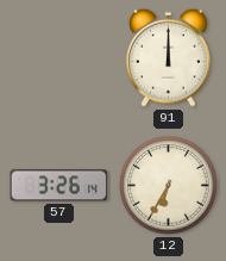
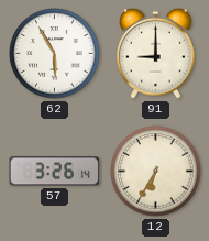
62: none -> 5:55 (55, 54)
91: 12:00 -> 9:00 (156, 53)
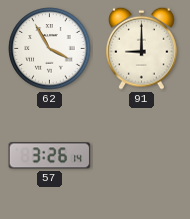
62: 5:55 -> 3:55 (50, 49)
12: 6:35 -> none (156, 172)
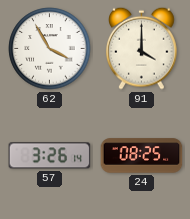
91: 9:00 -> 4:00 (142, 48)
24: none -> 08:25 (142, 156)
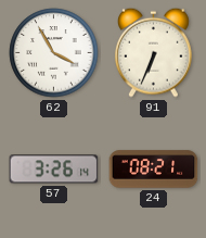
91: 4:00 -> 6:34 (154, 52)
24: 08:25 -> 08:21 (154, 170)
